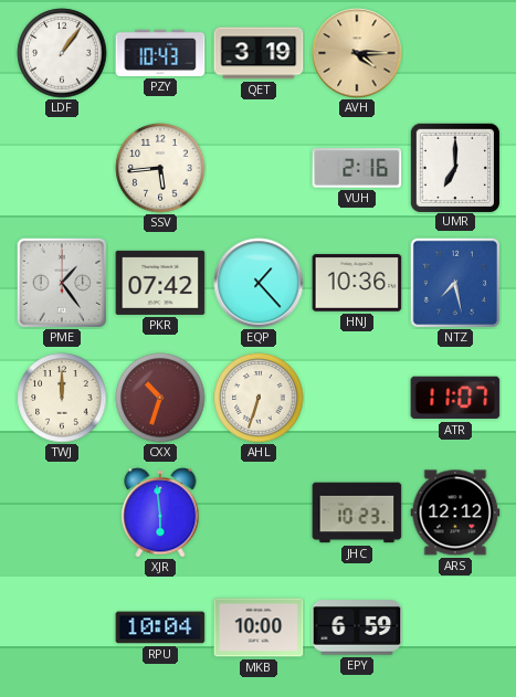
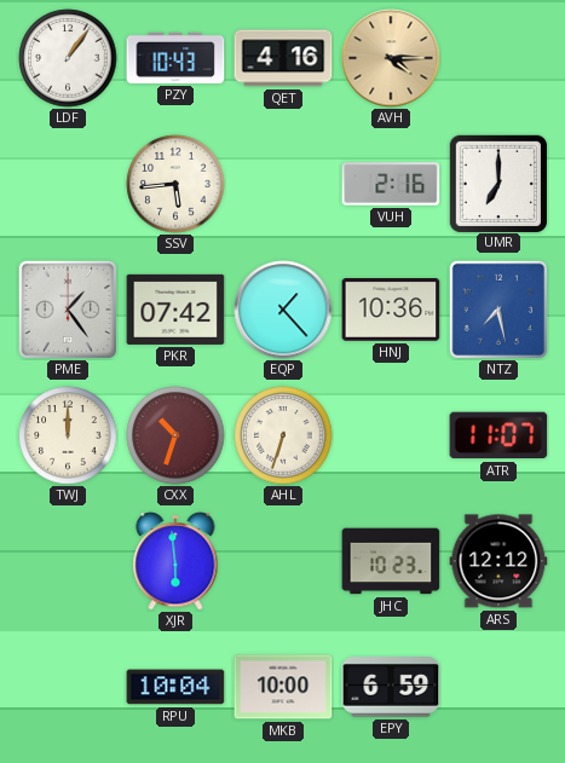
QET: 3:19 -> 4:16 (283, 58)
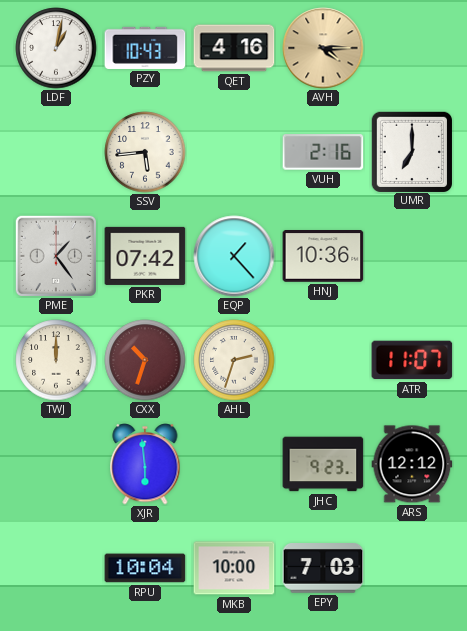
LDF: 1:06 -> 1:02 (56, 48)
NTZ: 7:28 -> none (497, 308)
AHL: 6:33 -> 2:33 (234, 360)
JHC: 10:23 -> 9:23 (323, 464)
EPY: 6:59 -> 7:03 (323, 569)
